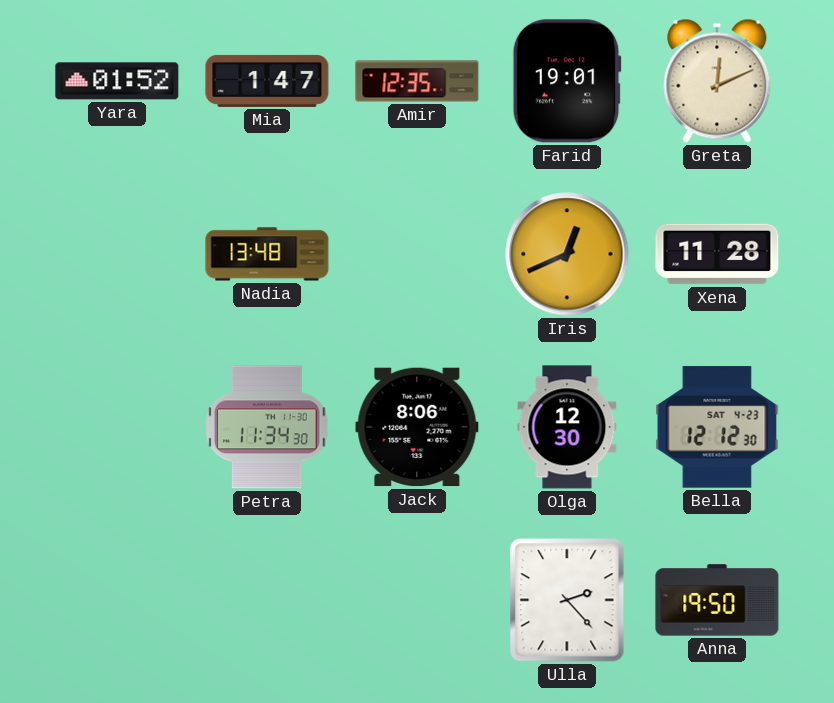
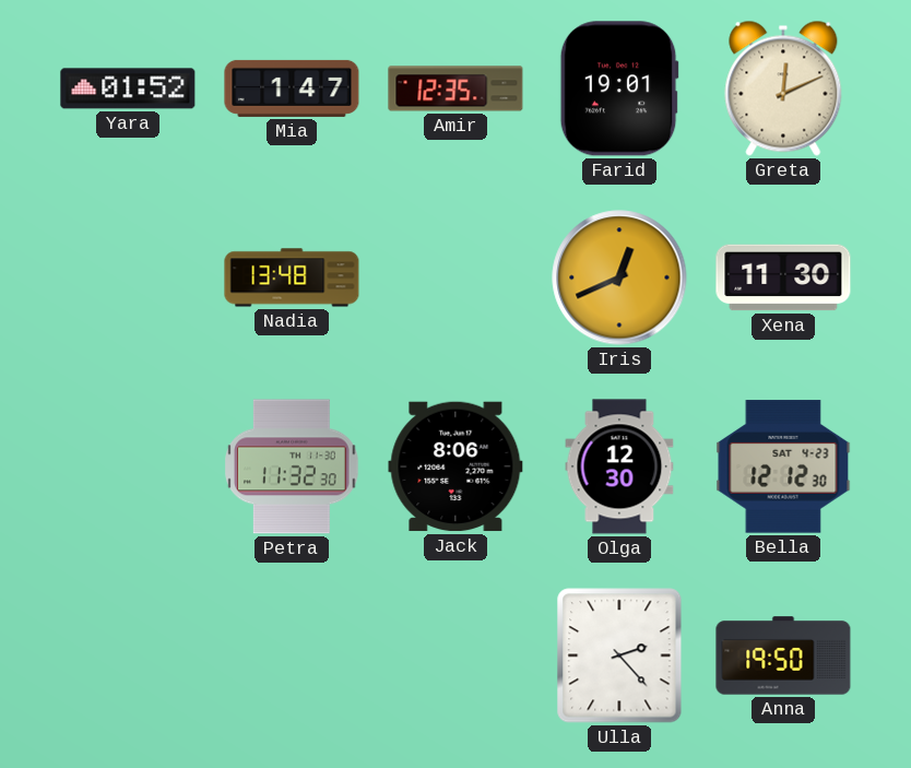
Xena: 11:28 -> 11:30 (783, 277)
Petra: 11:34 -> 11:32 (292, 466)
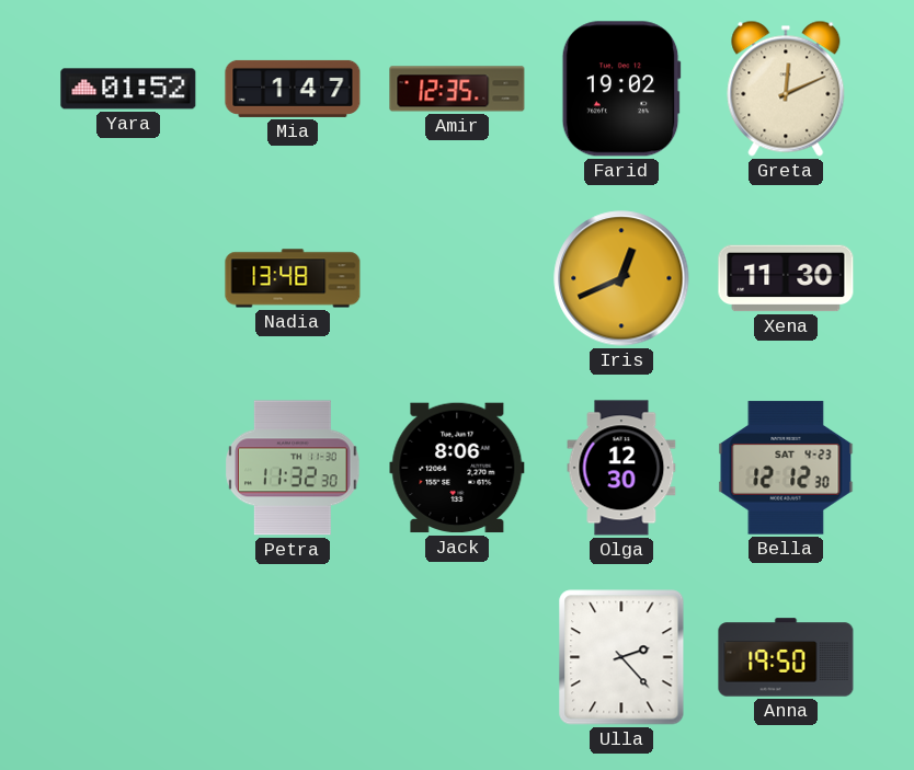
Farid: 19:01 -> 19:02 (621, 89)
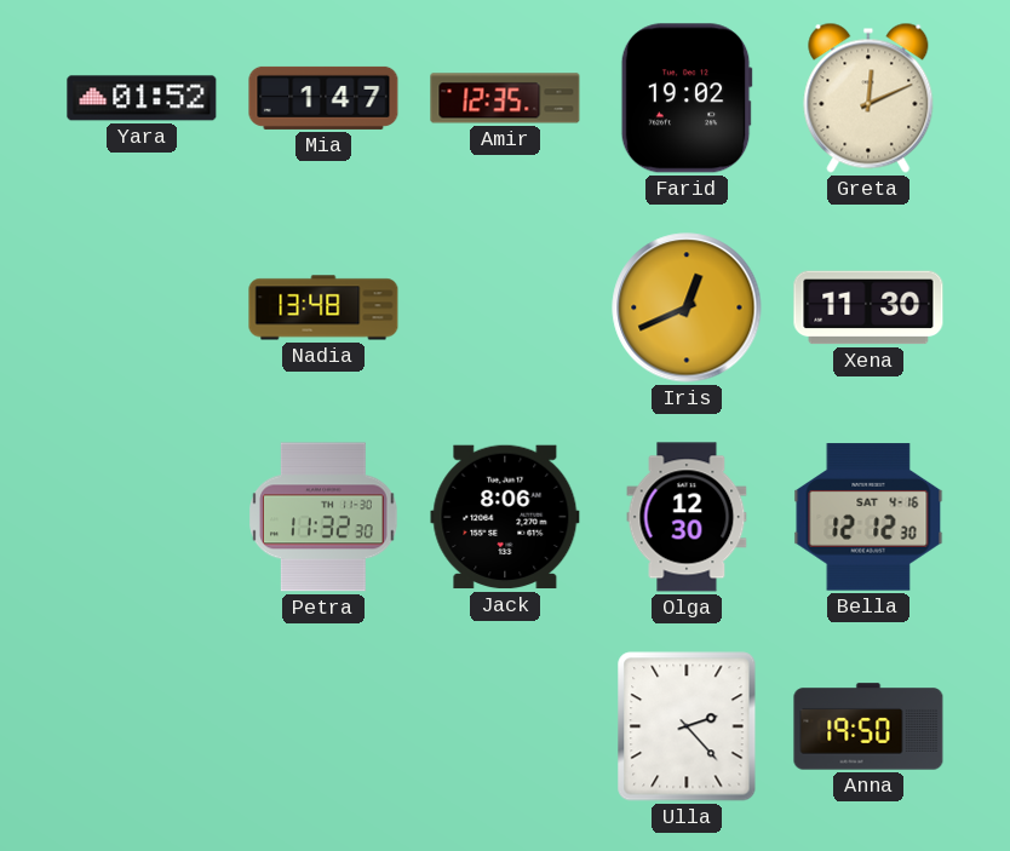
Bella date: SAT 4-23 -> SAT 4-16 (868, 517)
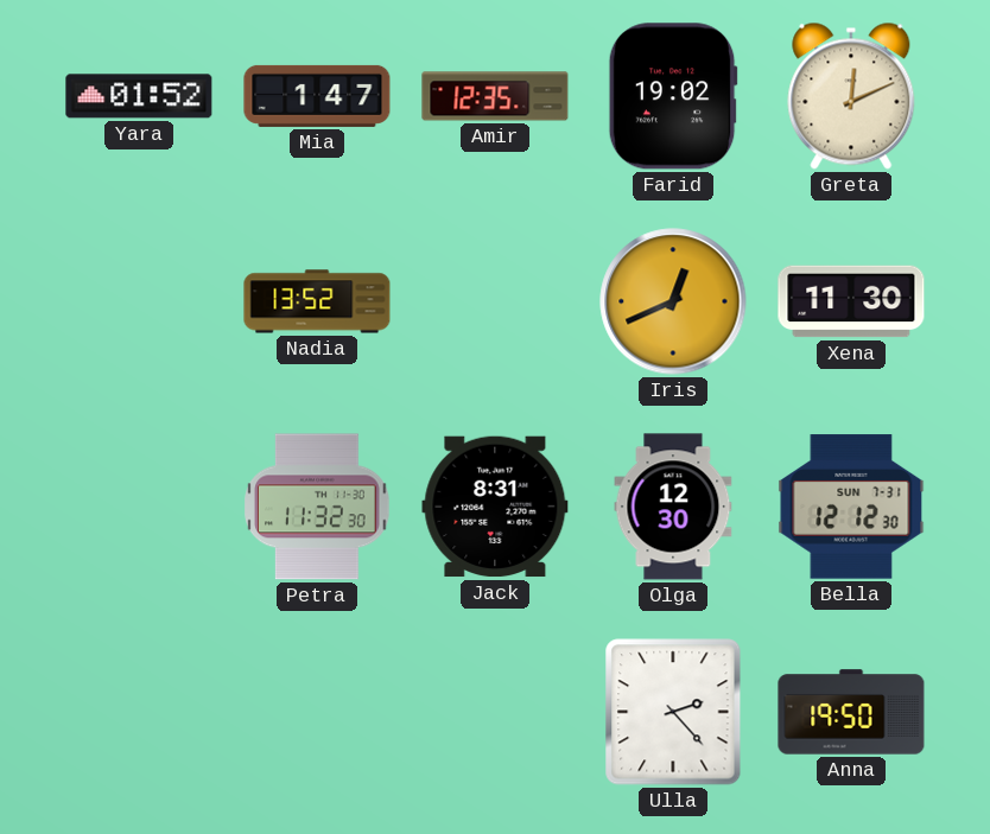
Nadia: 13:48 -> 13:52 (317, 301)
Jack: 8:06 -> 8:31 (495, 507)
Bella date: SAT 4-16 -> SUN 7-31 (851, 507)
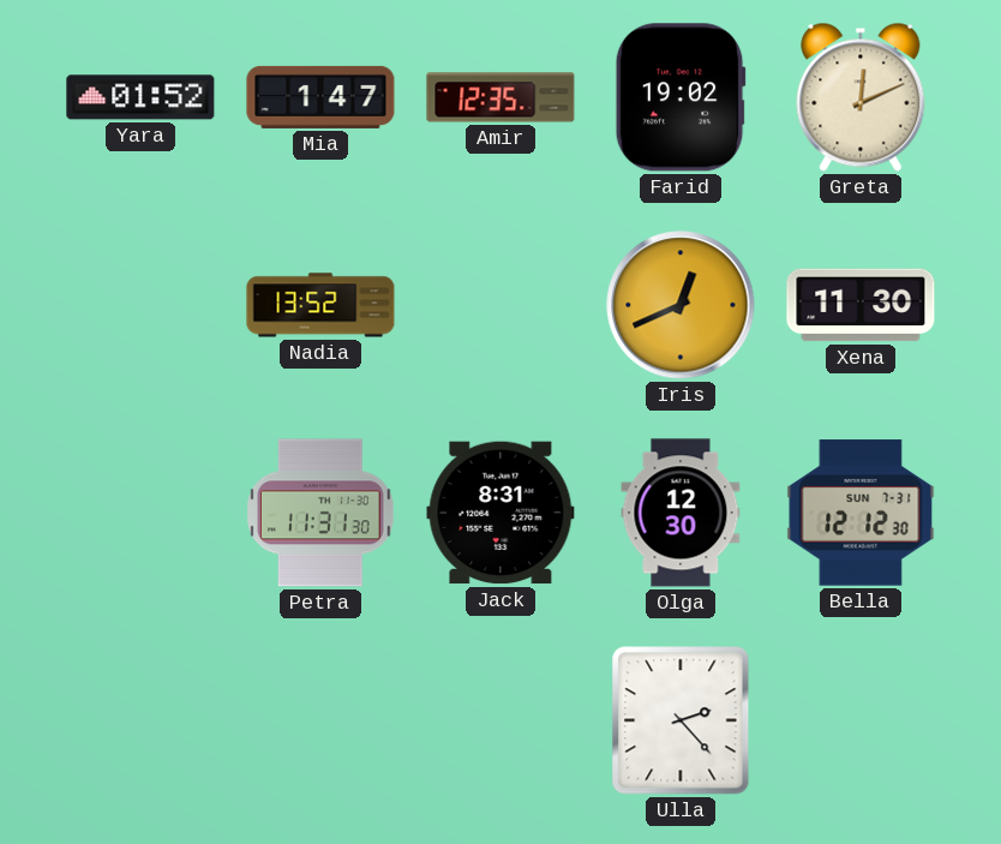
Petra: 11:32 -> 11:31 (320, 513)
Anna: 19:50 -> none (851, 712)
